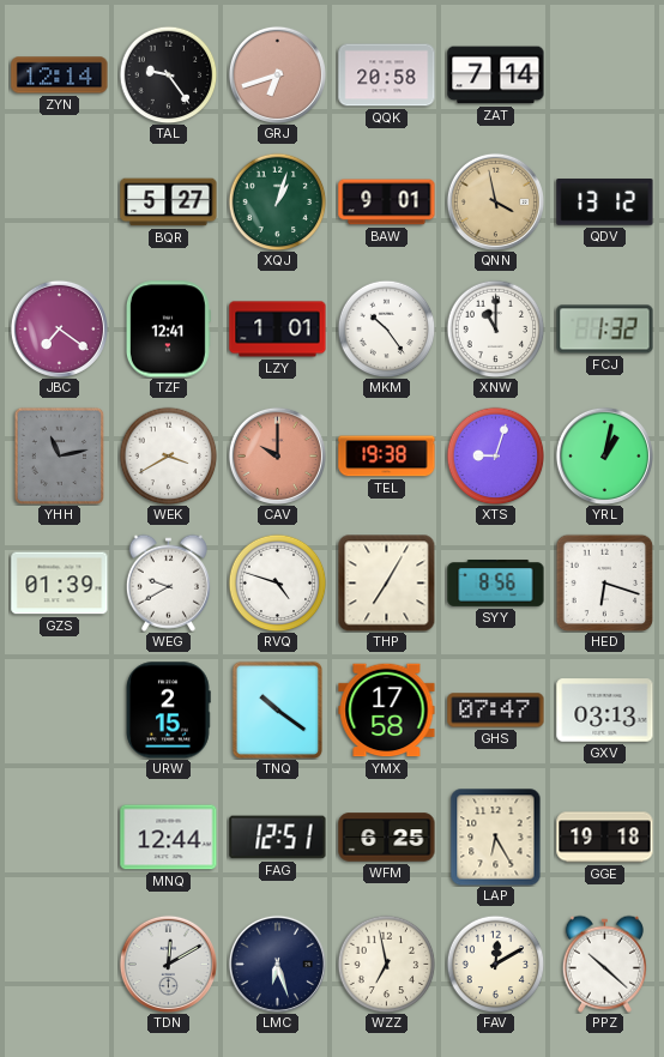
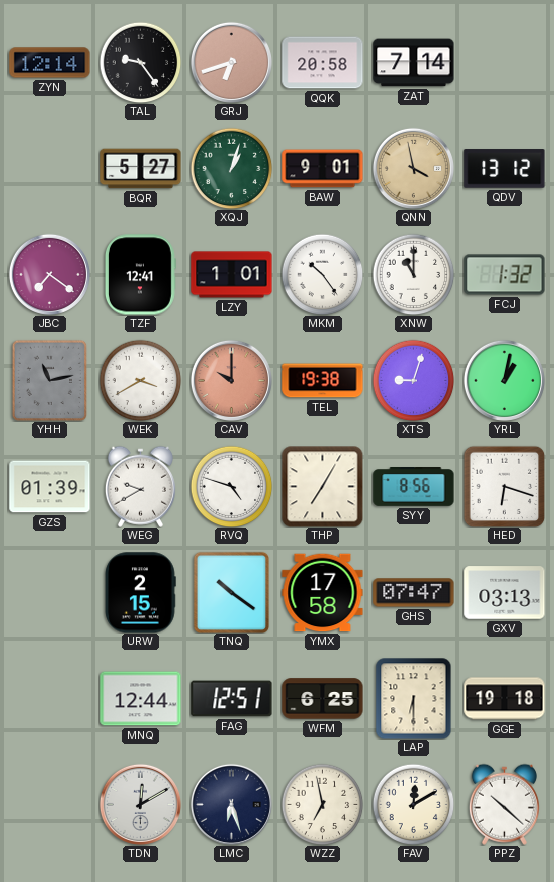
LAP: 6:25 -> 6:30 (414, 698)
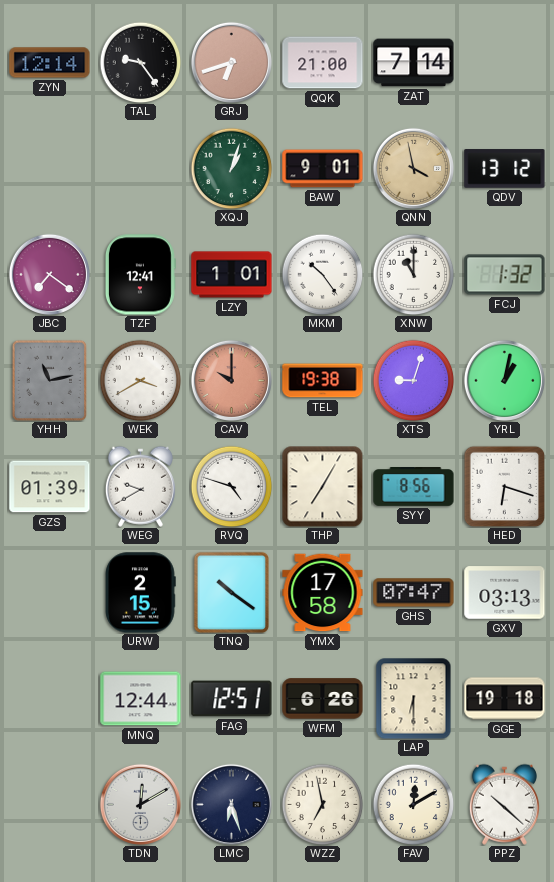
QQK: 20:58 -> 21:00 (323, 63)
BQR: 5:27 -> none (141, 169)
WFM: 6:25 -> 6:26 (323, 699)
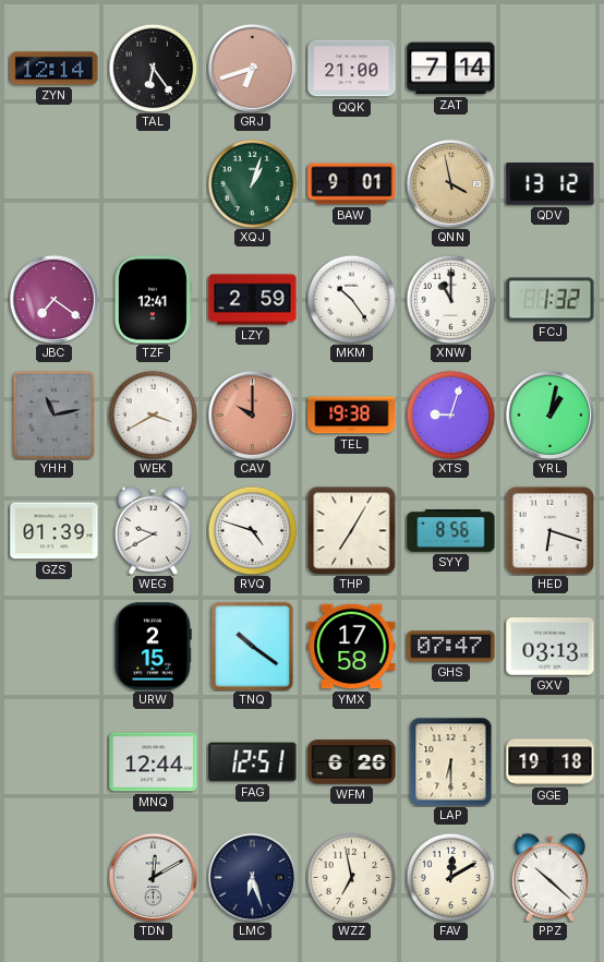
TAL: 9:24 -> 6:24 (153, 68)
LZY: 1:01 -> 2:59 (253, 300)
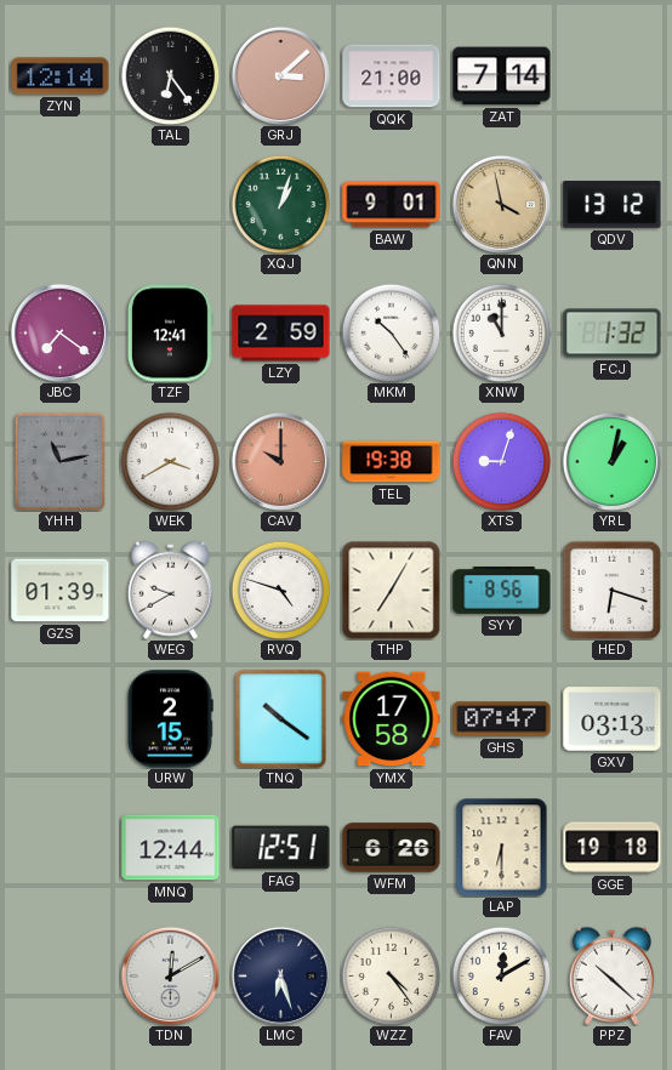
GRJ: 6:42 -> 3:08 (280, 75)
WZZ: 6:58 -> 4:24 (391, 975)
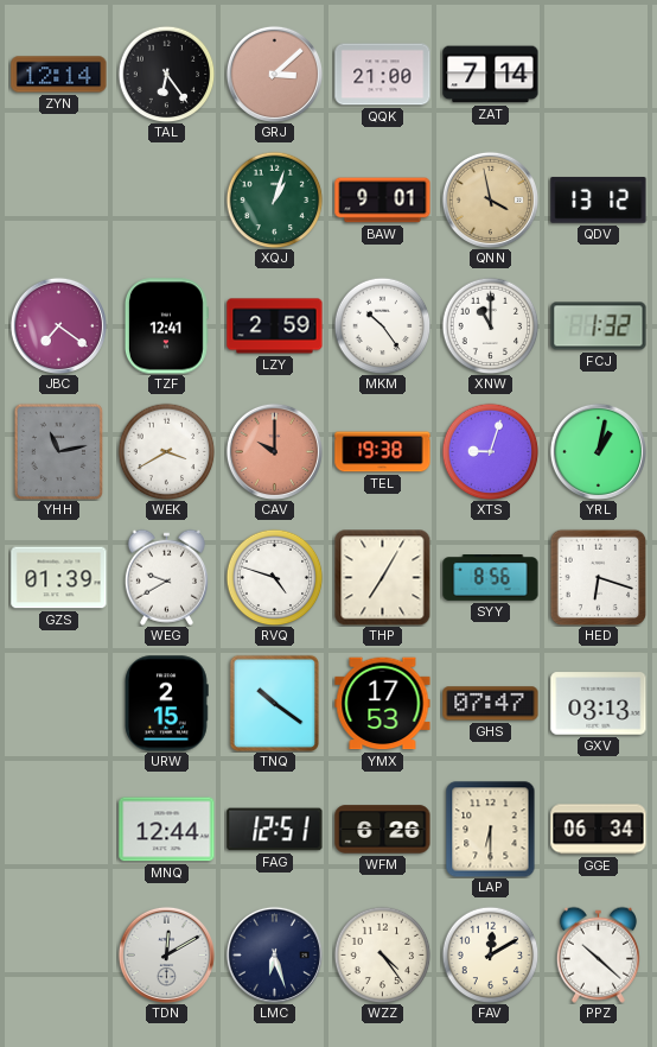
YMX: 17:58 -> 17:53 (383, 704)
GGE: 19:18 -> 06:34 (599, 830)
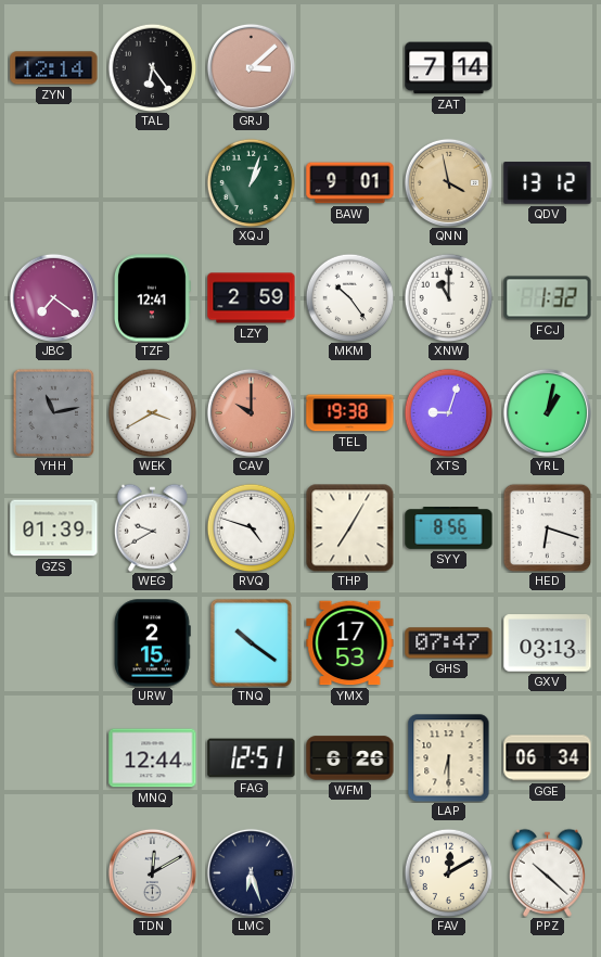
QQK: 21:00 -> none (383, 75)
WZZ: 4:24 -> none (382, 954)
